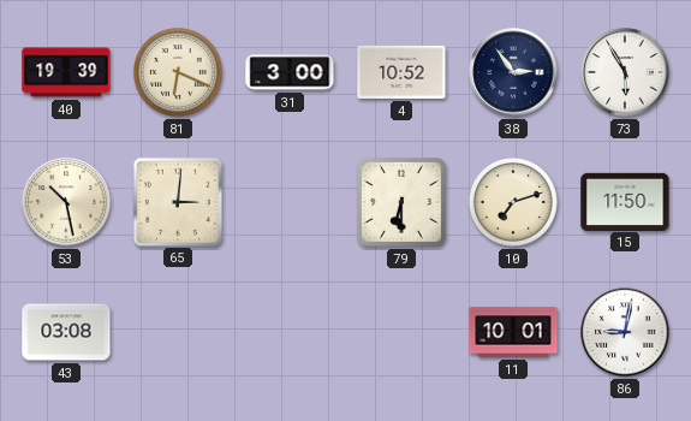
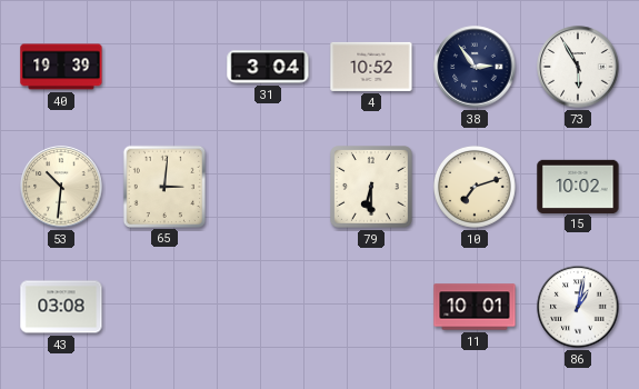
81: 6:19 -> none (178, 72)
31: 3:00 -> 3:04 (268, 67)
53: 10:28 -> 10:31 (61, 187)
15: 11:50 -> 10:02 (578, 186)
86: 9:02 -> 1:02 (578, 307)
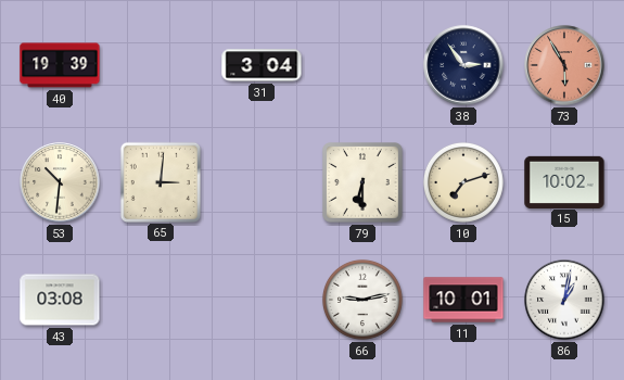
4: 10:52 -> none (371, 67)
73 dial: white -> salmon (564, 65)
66: none -> 9:13 (362, 300)
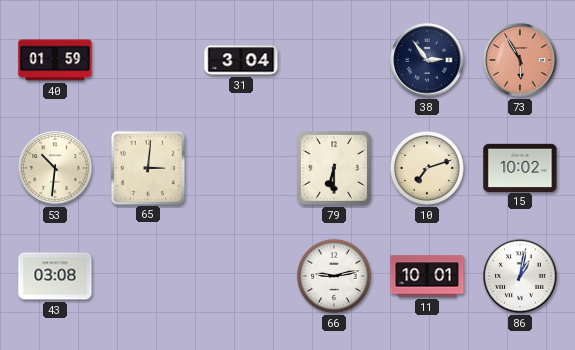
40: 19:39 -> 01:59 (55, 60)
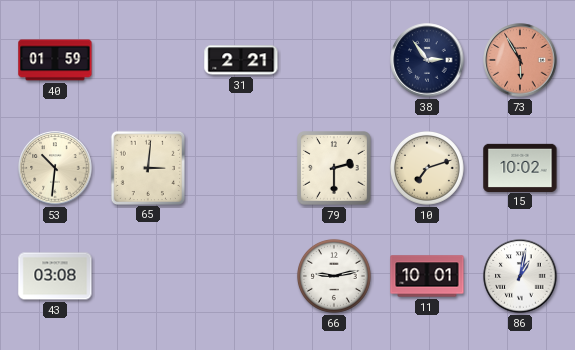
31: 3:04 -> 2:21 (241, 60)
79: 6:30 -> 2:30 (335, 169)
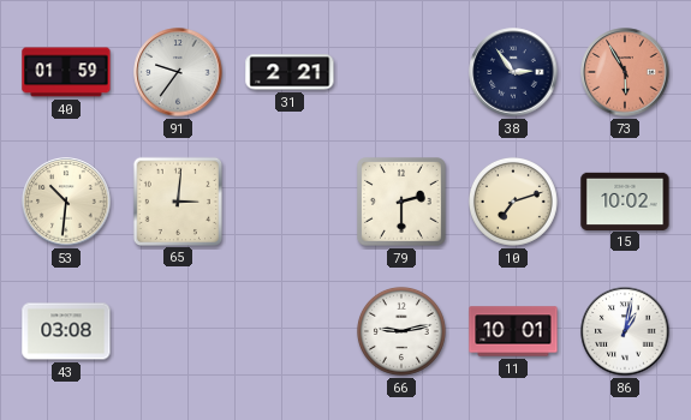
91: none -> 9:36 (178, 72)
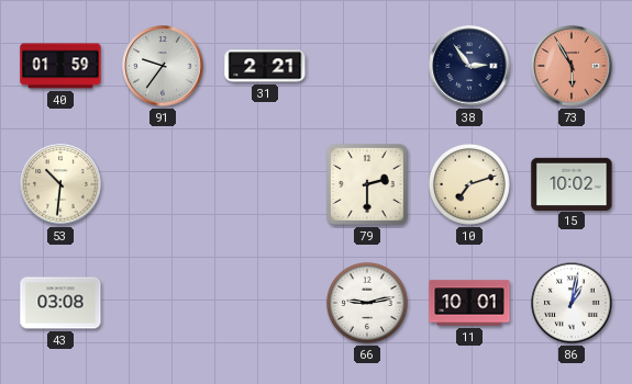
65: 3:01 -> none (177, 200)
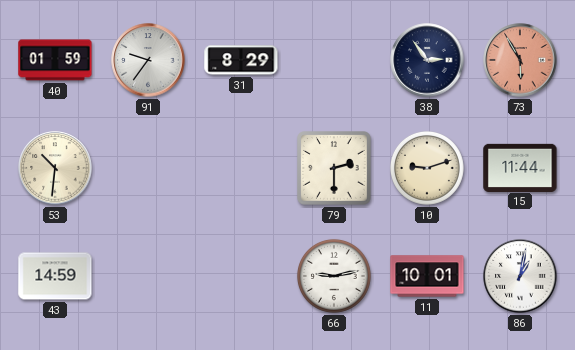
31: 2:21 -> 8:29 (241, 60)
10: 7:12 -> 9:12 (427, 168)
15: 10:02 -> 11:44 (520, 167)
43: 03:08 -> 14:59 (55, 276)
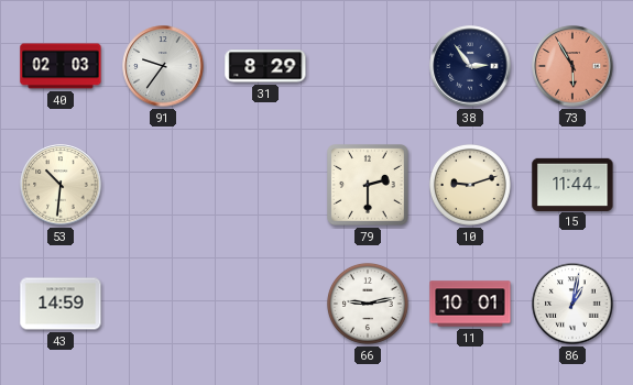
40: 01:59 -> 02:03 (61, 66)
